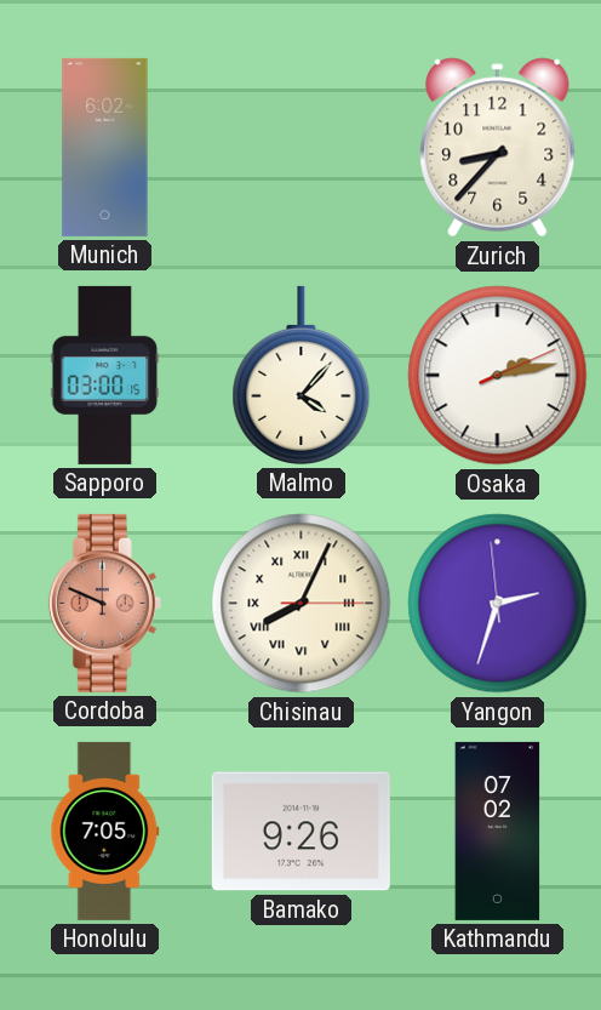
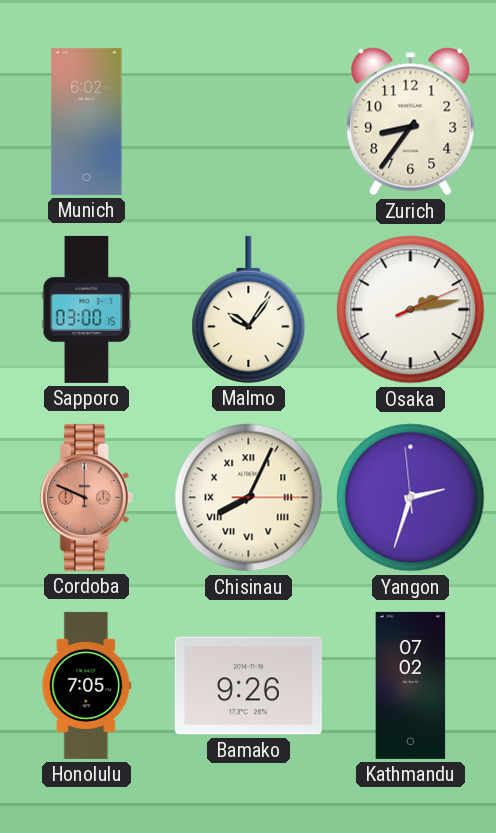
Zurich: 8:37 -> 8:36 (411, 122)
Malmo: 4:07 -> 10:06 (249, 309)
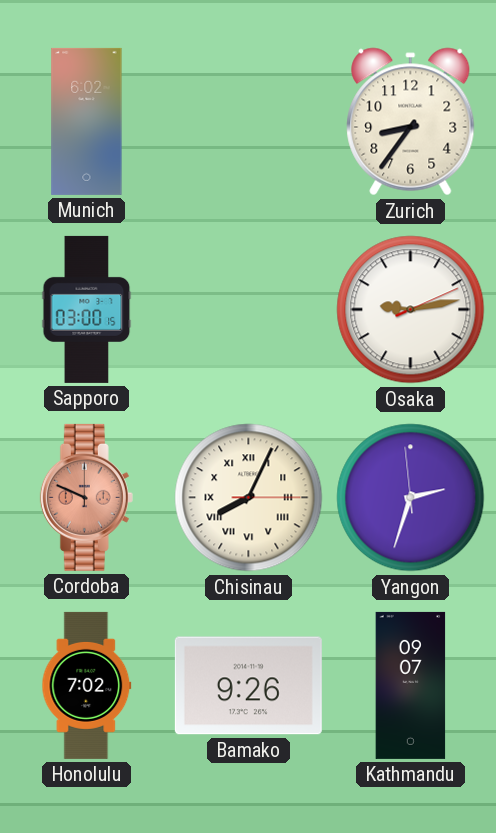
Malmo: 10:06 -> none (249, 309)
Osaka: 2:13 -> 9:13 (411, 310)
Honolulu: 7:05 -> 7:02 (87, 685)
Kathmandu: 07:02 -> 09:07 (411, 685)
